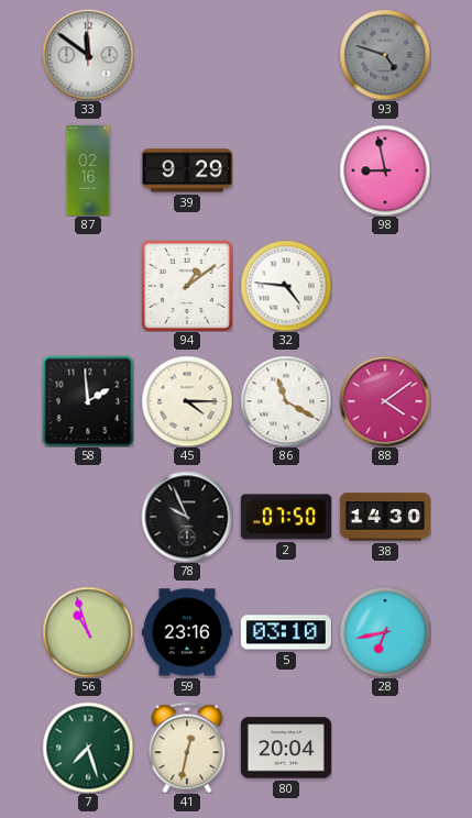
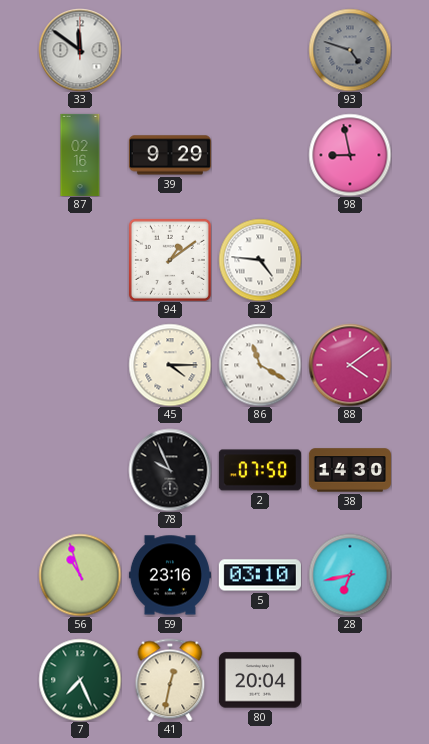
58: 1:59 -> none (88, 401)
7: 7:27 -> 7:26 (80, 680)
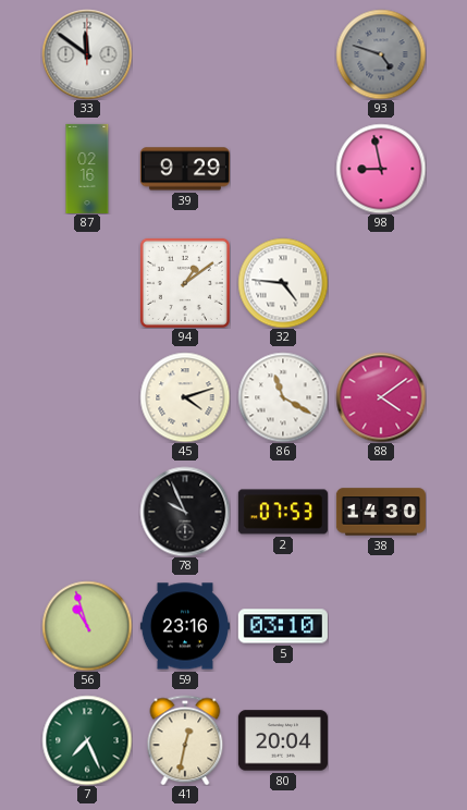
45: 4:15 -> 4:12 (185, 397)
2: 07:50 -> 07:53 (283, 512)
28: 6:43 -> none (350, 575)
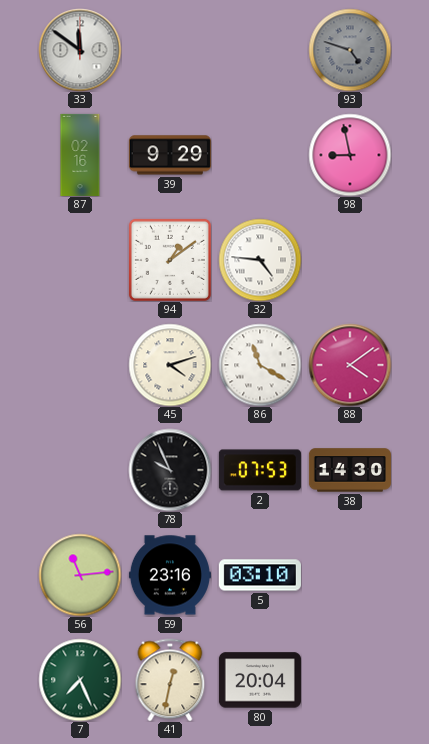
56: 10:57 -> 11:14 (80, 575)
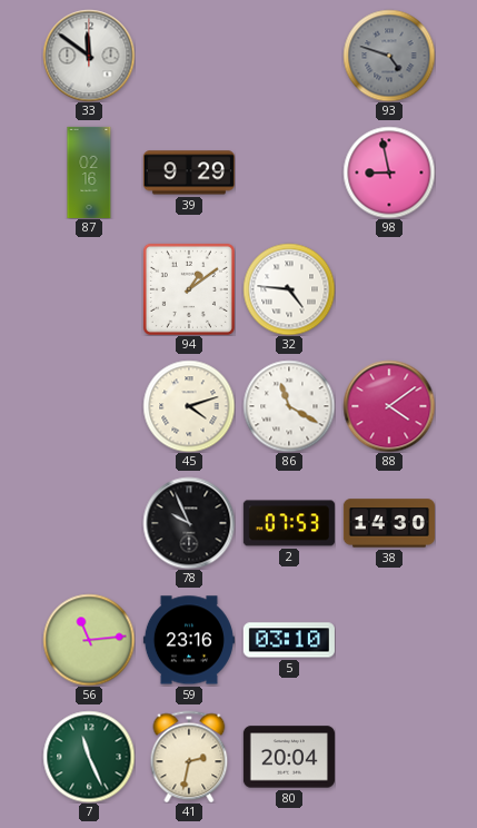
7: 7:26 -> 11:26 (89, 757)
41: 12:32 -> 2:32 (189, 757)
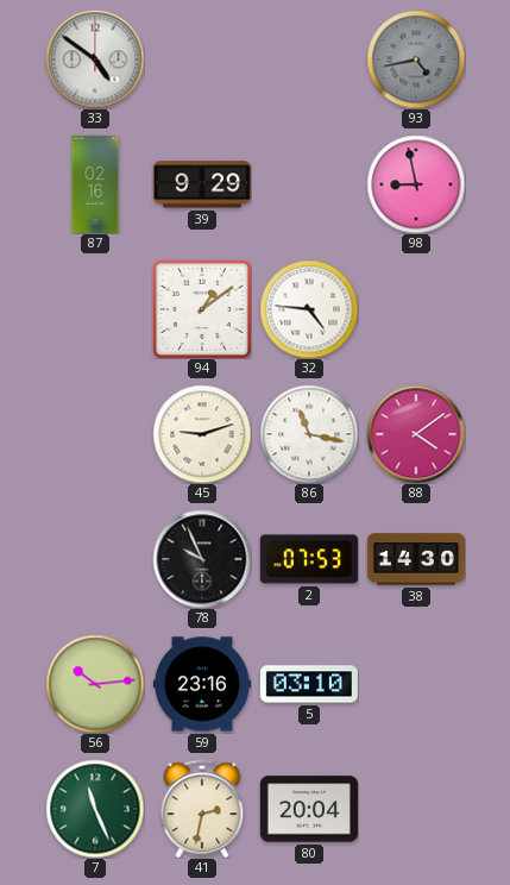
33: 11:51 -> 4:51 (95, 59)
93: 4:48 -> 4:43 (416, 59)
45: 4:12 -> 9:12 (202, 434)
86: 11:20 -> 11:17 (309, 434)
56: 11:14 -> 10:14 (95, 684)
